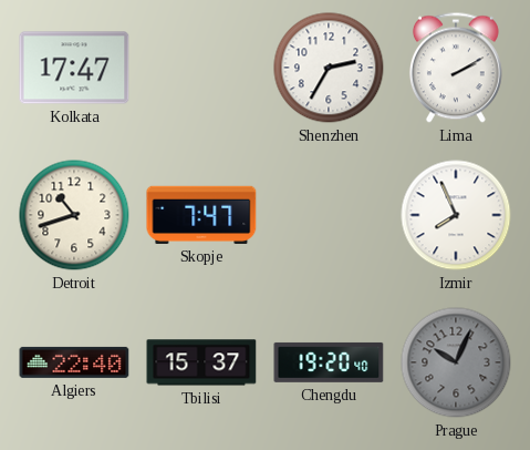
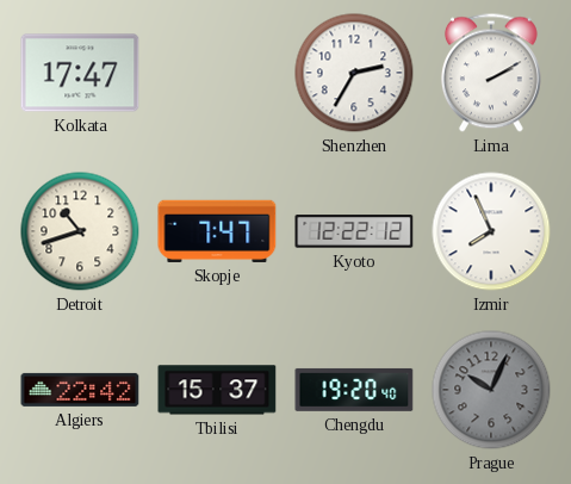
Kyoto: none -> 12:22 (354, 231)
Algiers: 22:40 -> 22:42 (80, 390)
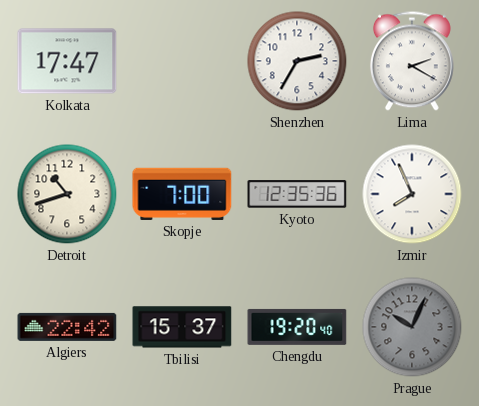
Lima: 2:10 -> 2:20 (412, 61)
Skopje: 7:47 -> 7:00 (182, 194)
Kyoto: 12:22 -> 12:35 (297, 194)
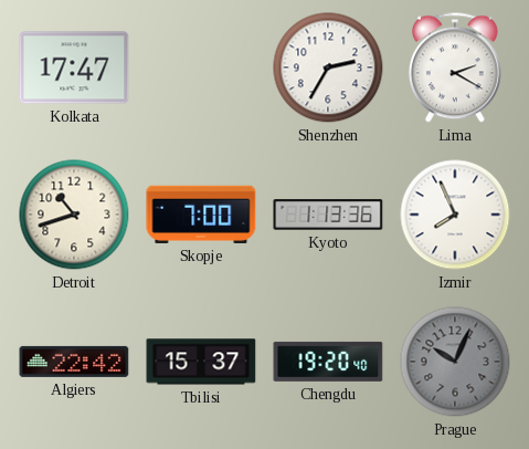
Kyoto: 12:35 -> 1:13 (328, 215)
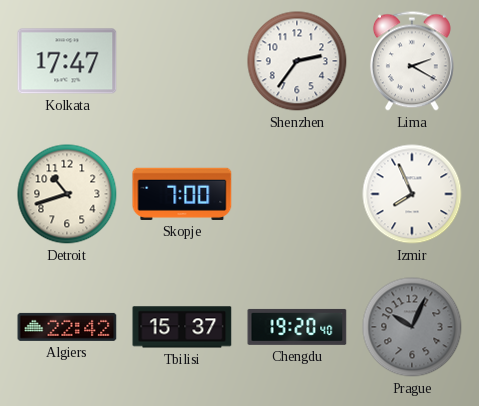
Shenzhen: 2:35 -> 2:36 (297, 61)
Kyoto: 1:13 -> none (328, 215)
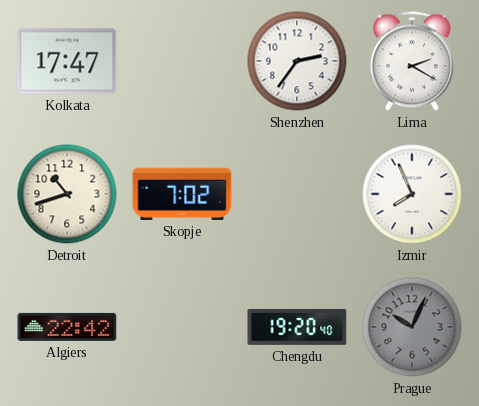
Skopje: 7:00 -> 7:02 (182, 194)
Tbilisi: 15:37 -> none (182, 327)
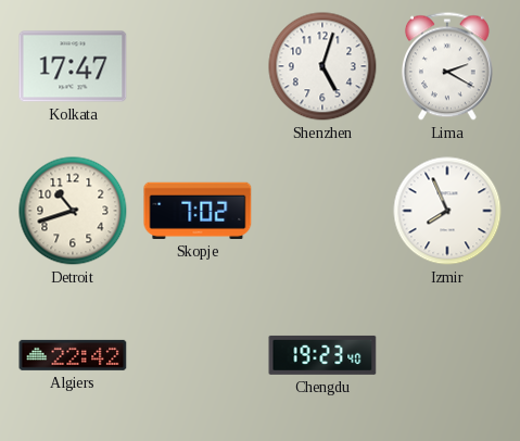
Shenzhen: 2:36 -> 5:03 (322, 66)
Chengdu: 19:20 -> 19:23 (322, 355)
Prague: 10:04 -> none (412, 327)
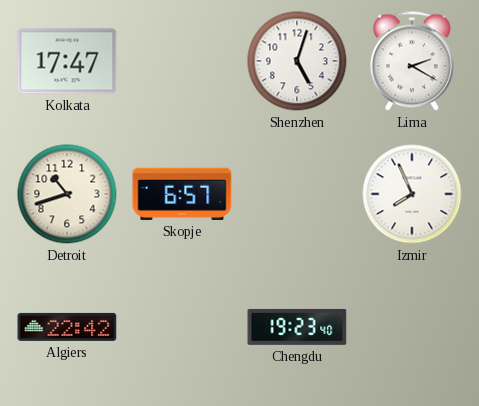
Skopje: 7:02 -> 6:57 (182, 194)
